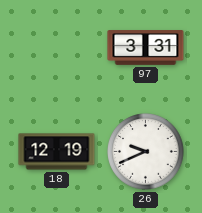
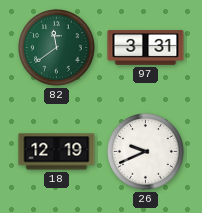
82: none -> 11:39 (57, 48)
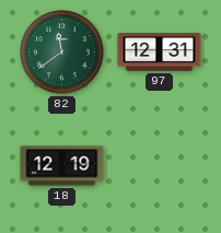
97: 3:31 -> 12:31 (160, 53)
26: 9:41 -> none (146, 152)
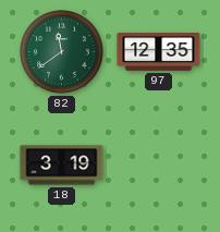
97: 12:31 -> 12:35 (159, 52)
18: 12:19 -> 3:19 (62, 166)
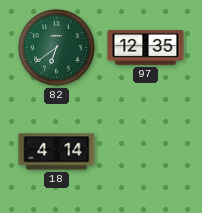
82: 11:39 -> 6:39 (57, 48)
18: 3:19 -> 4:14 (57, 152)
